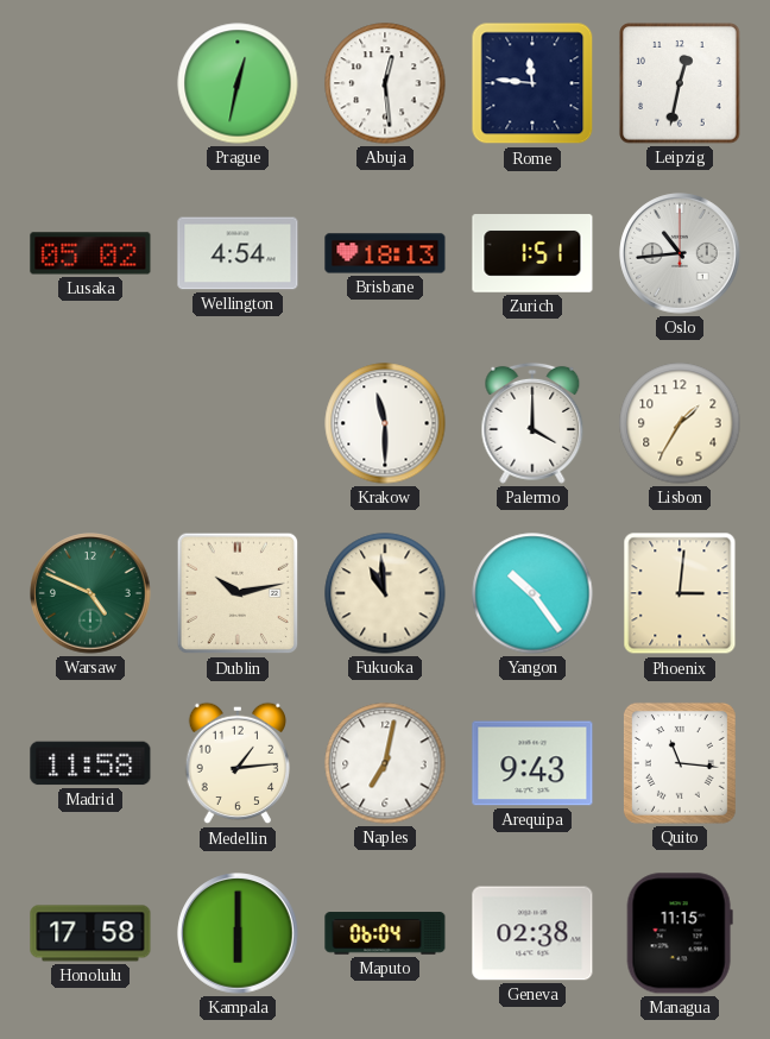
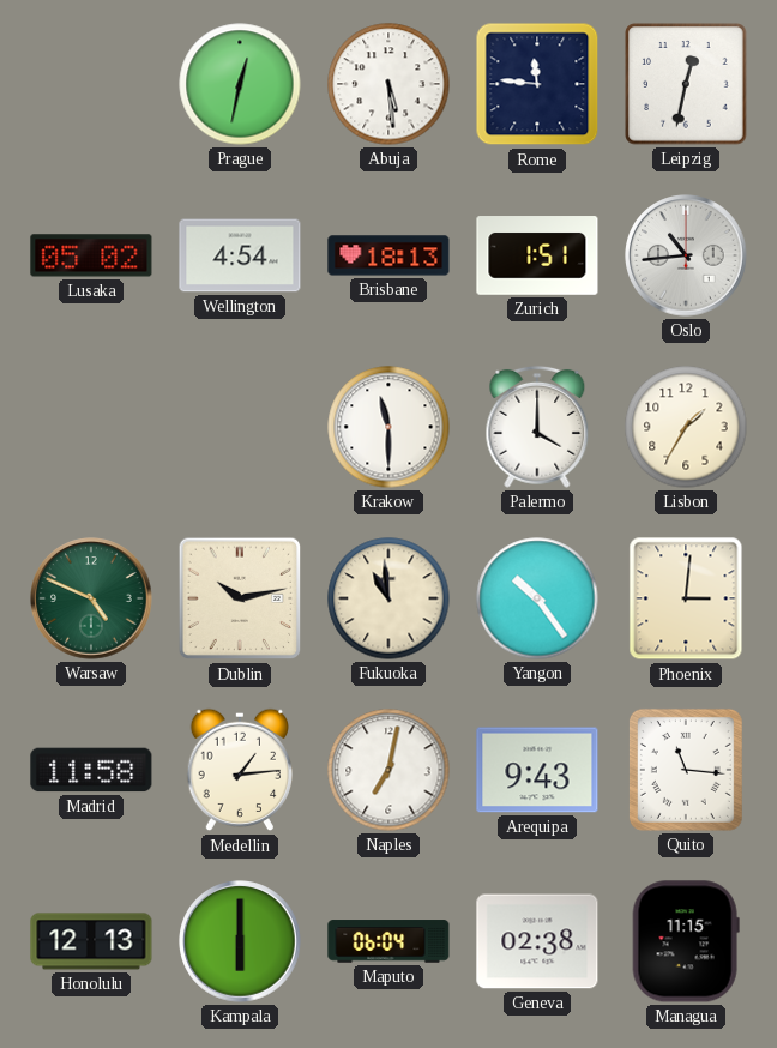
Abuja: 12:29 -> 5:29 (389, 84)
Honolulu: 17:58 -> 12:13 (91, 941)
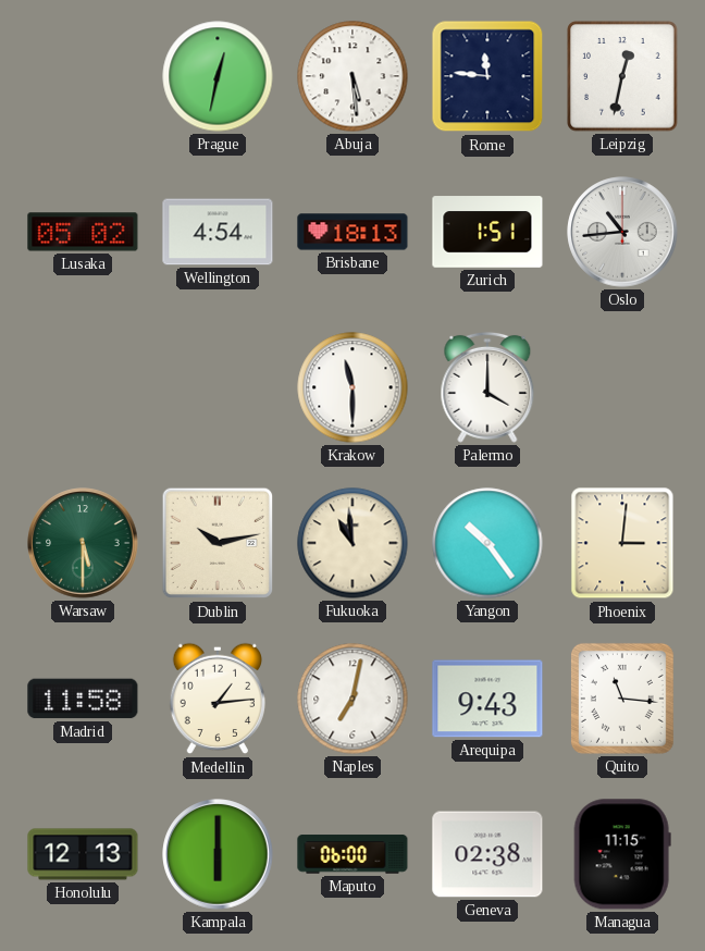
Lisbon: 1:35 -> none (686, 427)
Warsaw: 4:49 -> 5:30 (83, 543)
Maputo: 06:04 -> 06:00 (352, 854)
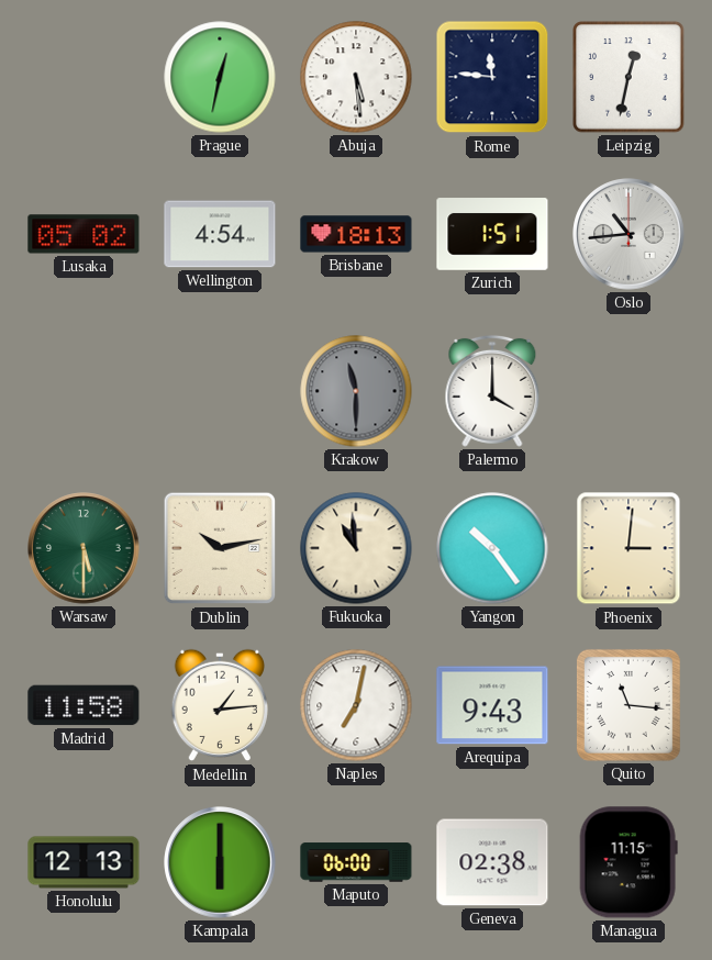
Krakow dial: white -> grey (356, 391)
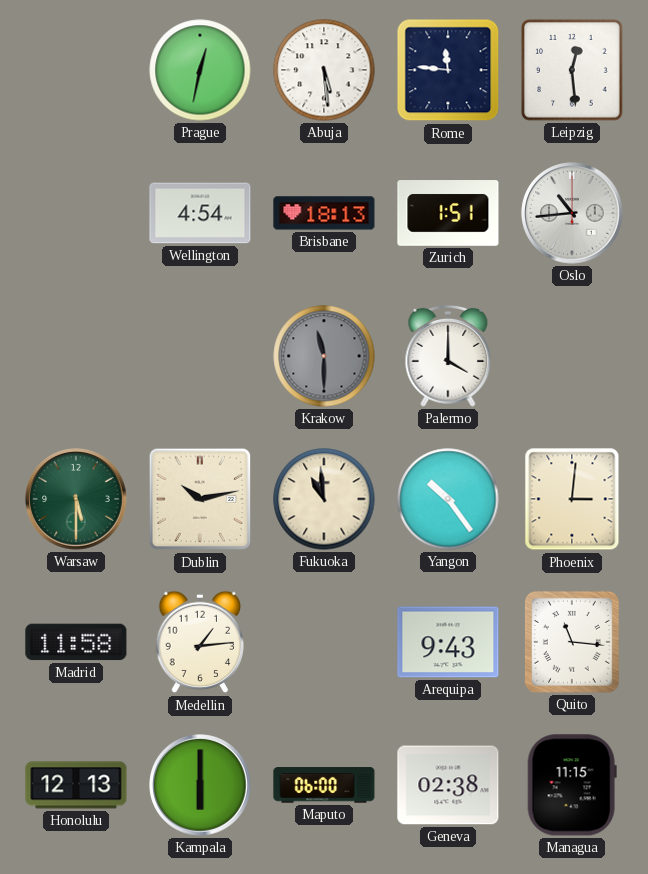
Leipzig: 12:32 -> 12:29 (572, 70)
Lusaka: 05:02 -> none (84, 234)
Naples: 7:02 -> none (356, 705)
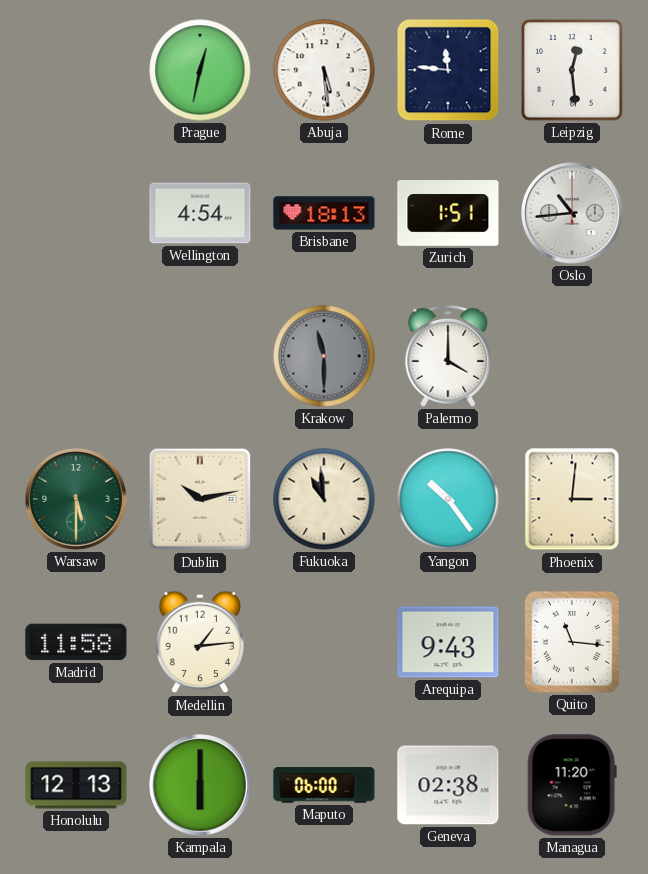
Managua: 11:15 -> 11:20 (572, 785)
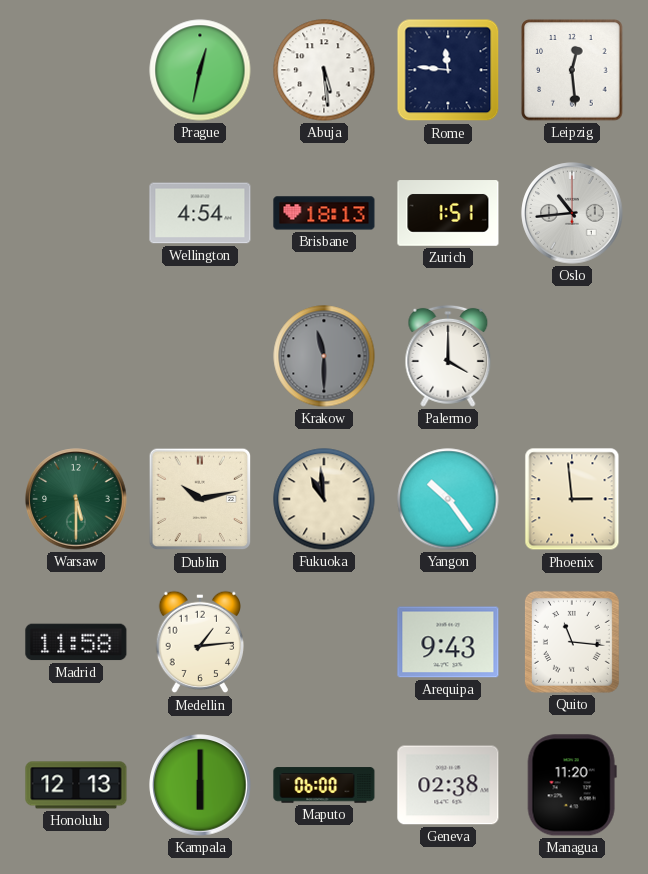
Phoenix: 3:01 -> 2:59 (572, 499)
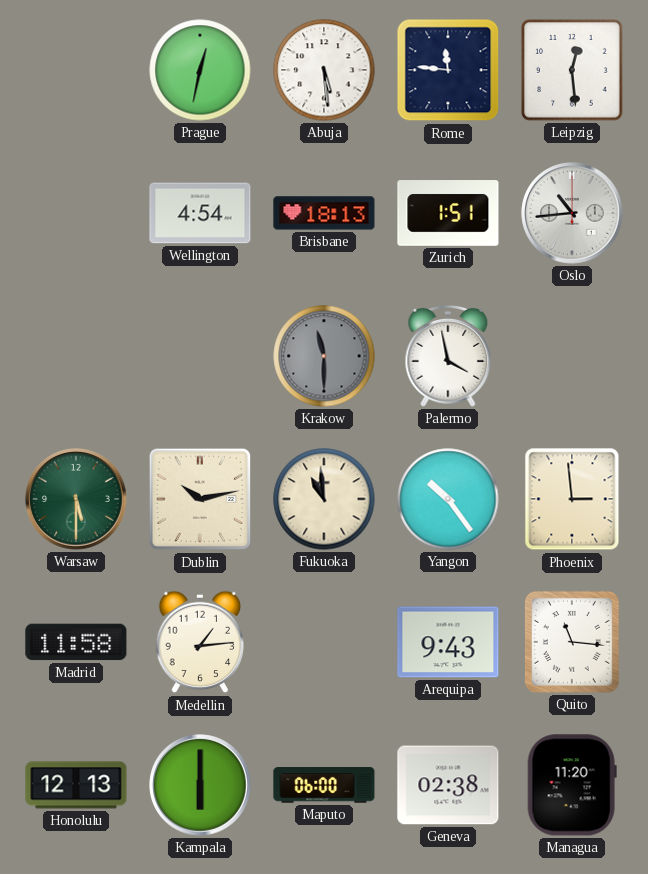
Palermo: 4:00 -> 3:58 (448, 356)
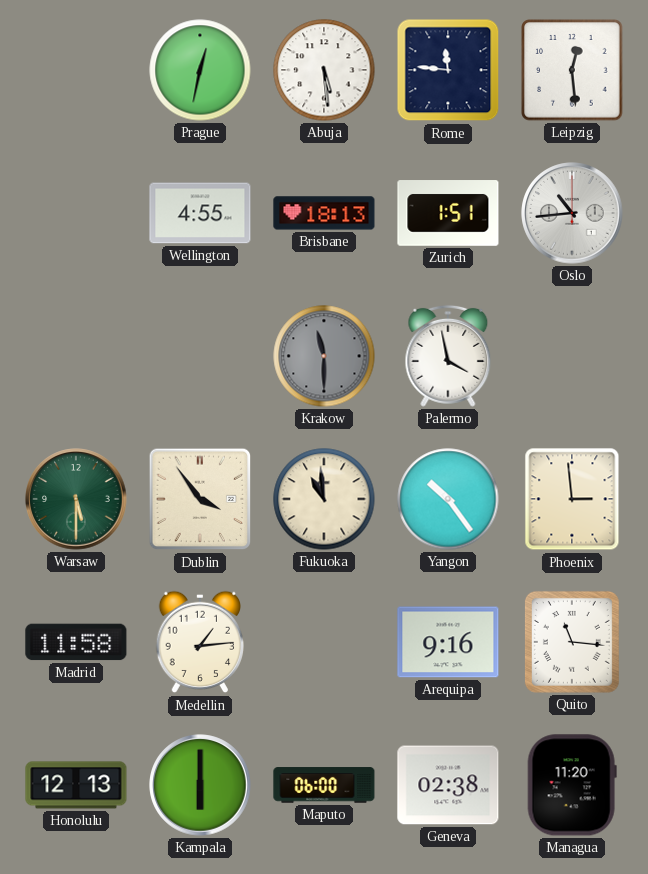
Wellington: 4:54 -> 4:55 (200, 213)
Dublin: 10:13 -> 3:54 (200, 499)
Arequipa: 9:43 -> 9:16 (448, 642)
